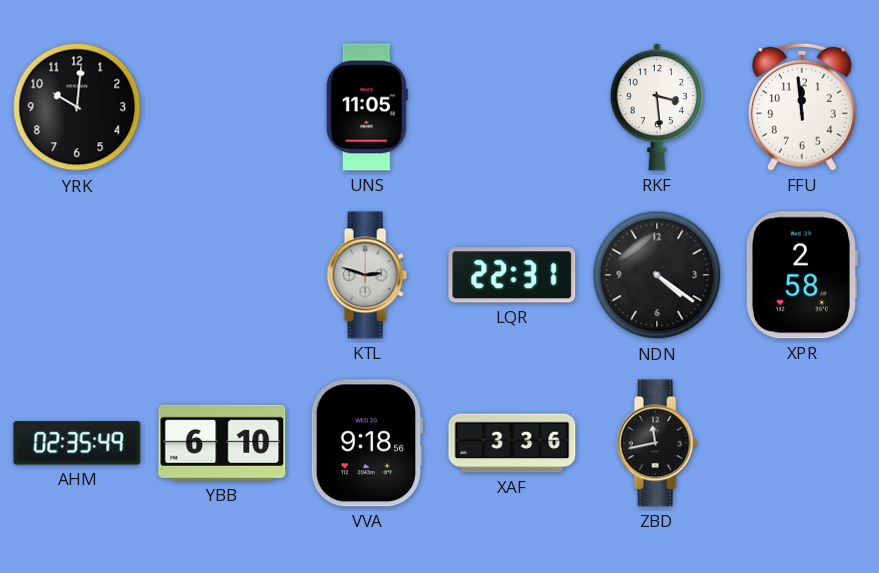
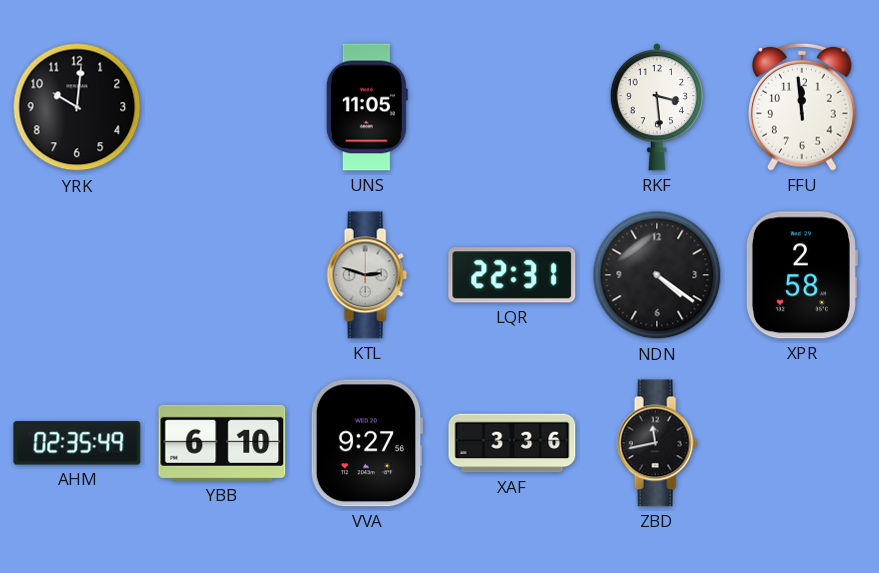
VVA: 9:18 -> 9:27 (367, 443)
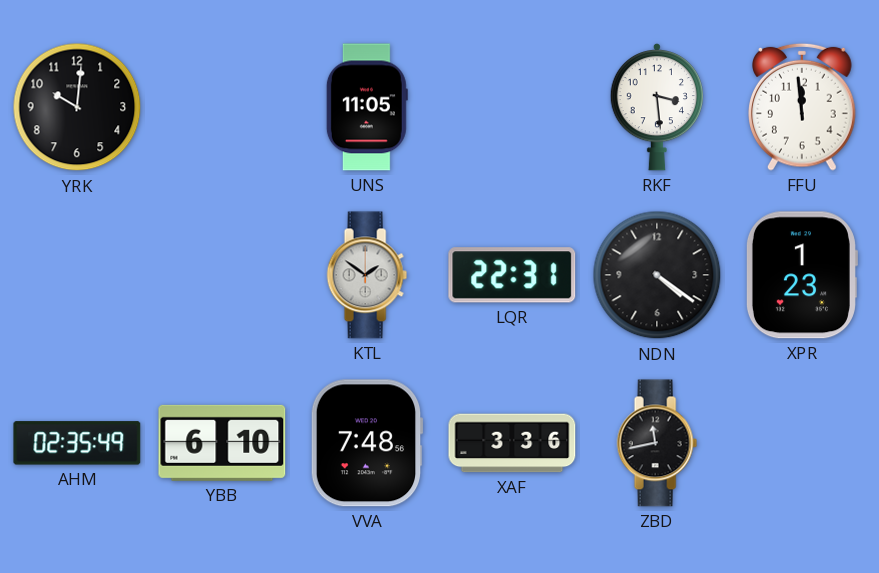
KTL: 2:48 -> 1:51 (367, 275)
XPR: 2:58 -> 1:23 (801, 275)
VVA: 9:27 -> 7:48 (367, 443)
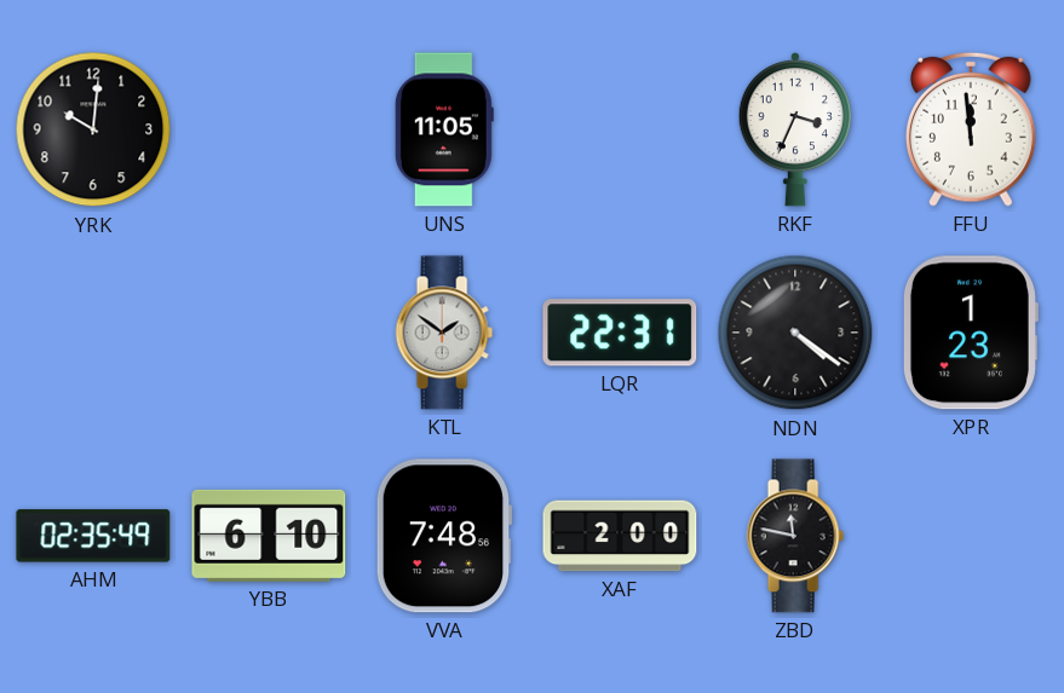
RKF: 3:29 -> 3:34 (794, 129)
XAF: 3:36 -> 2:00 (620, 536)
ZBD: 11:43 -> 11:47 (795, 536)
